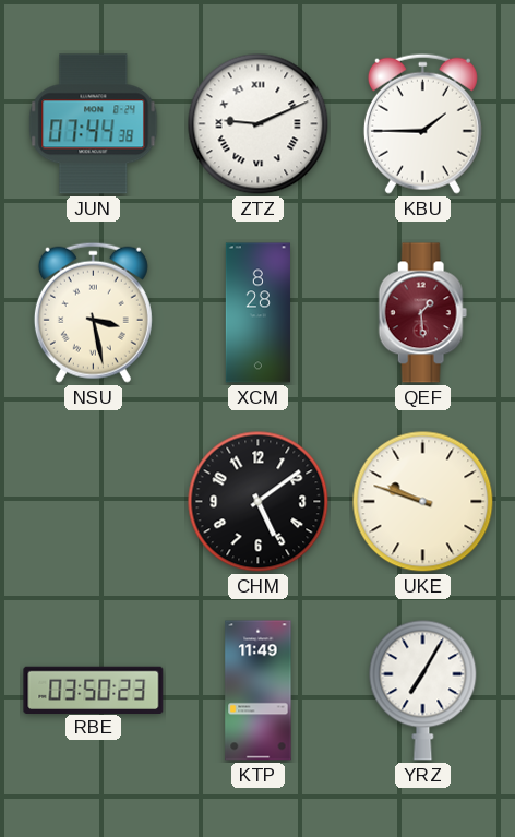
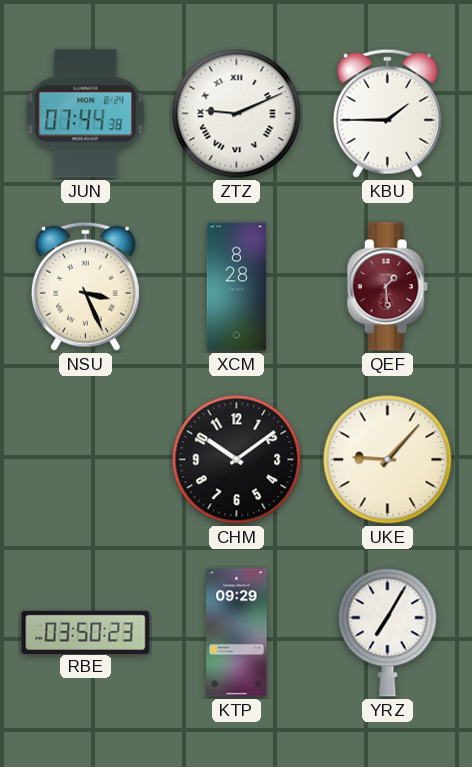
NSU: 3:28 -> 3:26 (85, 286)
CHM: 5:09 -> 10:09 (237, 460)
UKE: 9:48 -> 9:07 (388, 460)
KTP: 11:49 -> 09:29 (237, 633)
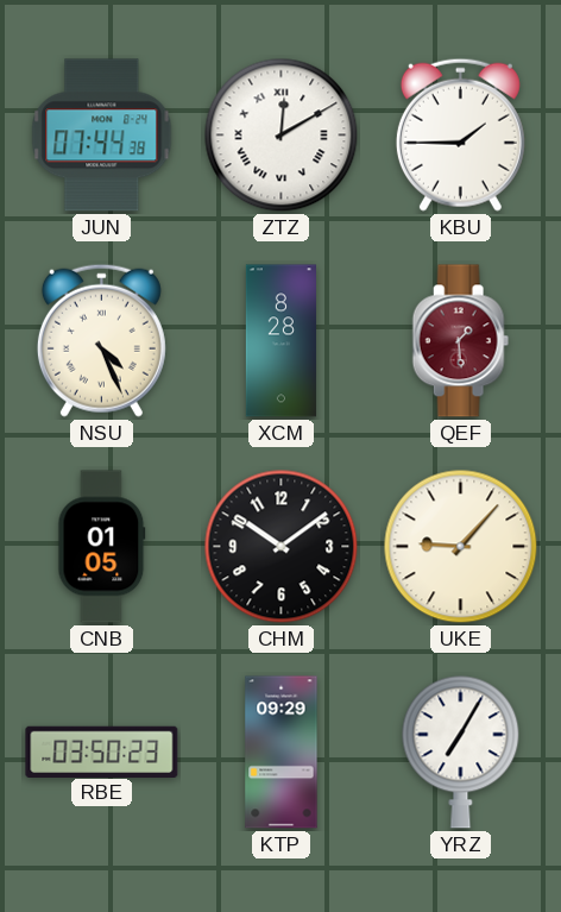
ZTZ: 9:11 -> 12:10 (282, 136)
NSU: 3:26 -> 4:26 (101, 340)
CNB: none -> 01:05 (102, 547)
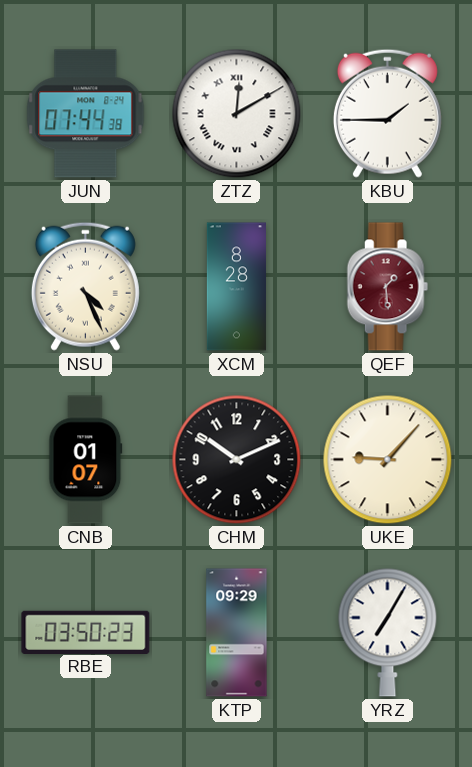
CNB: 01:05 -> 01:07 (86, 460)
CHM: 10:09 -> 10:11 (237, 460)
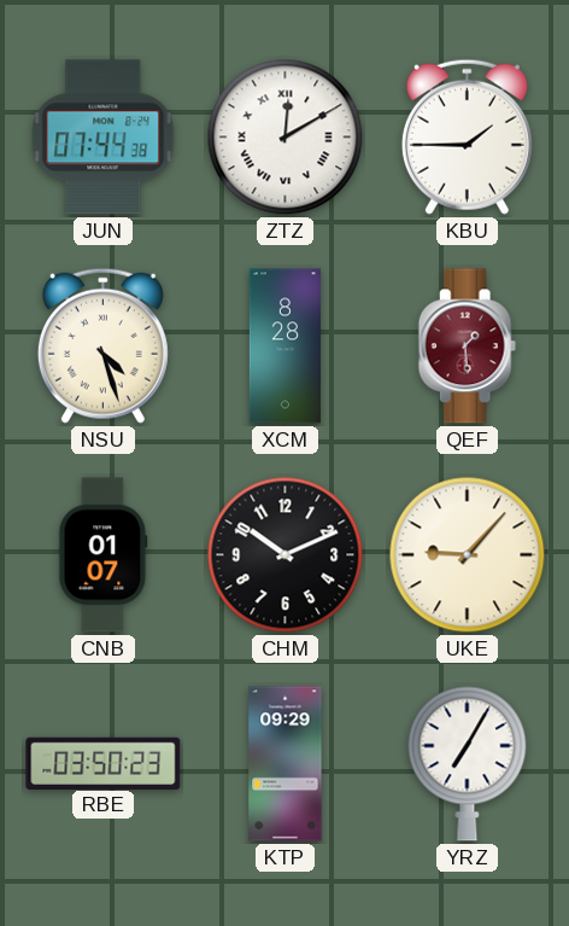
NSU: 4:26 -> 4:27 (102, 345)
